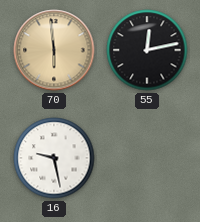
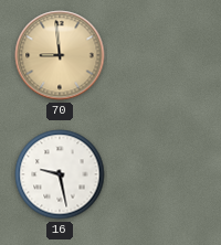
70: 5:59 -> 8:59 (60, 55)
55: 12:13 -> none (147, 50)
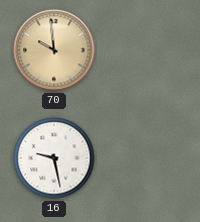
70: 8:59 -> 9:59 (54, 50)
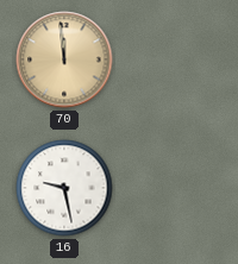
70: 9:59 -> 11:59 (64, 59)
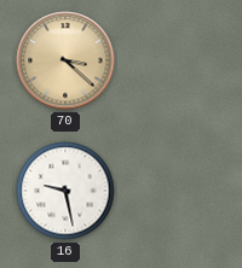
70: 11:59 -> 3:22 (65, 60)
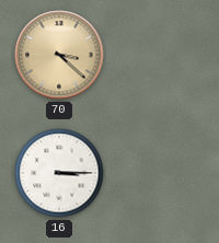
16: 9:28 -> 3:15 (59, 173)
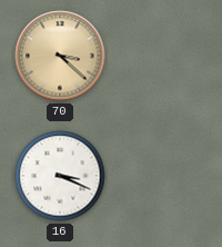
16: 3:15 -> 3:19 (60, 176)
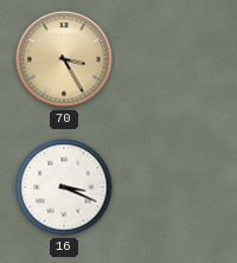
70: 3:22 -> 3:25 (64, 59)
